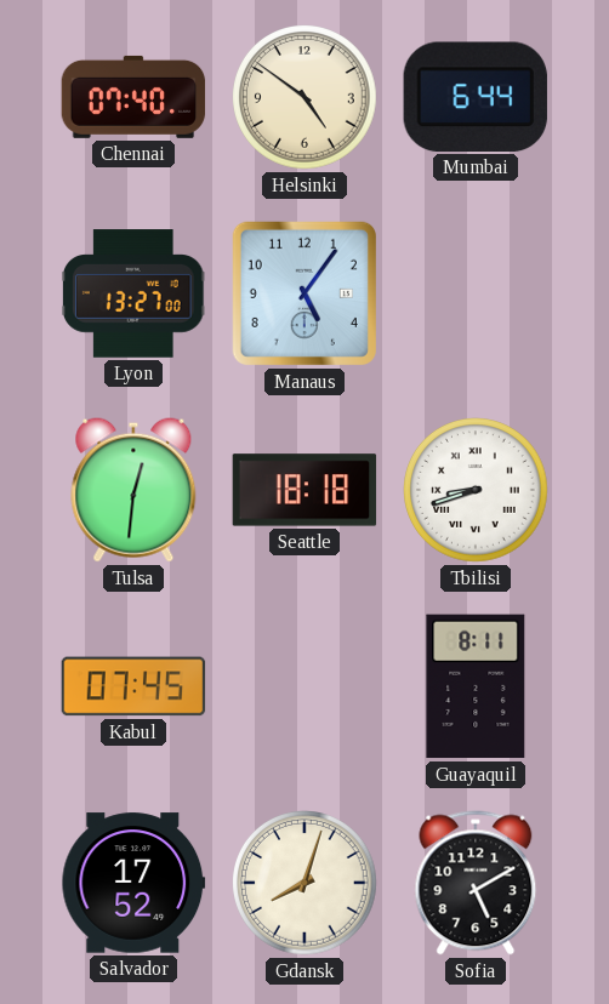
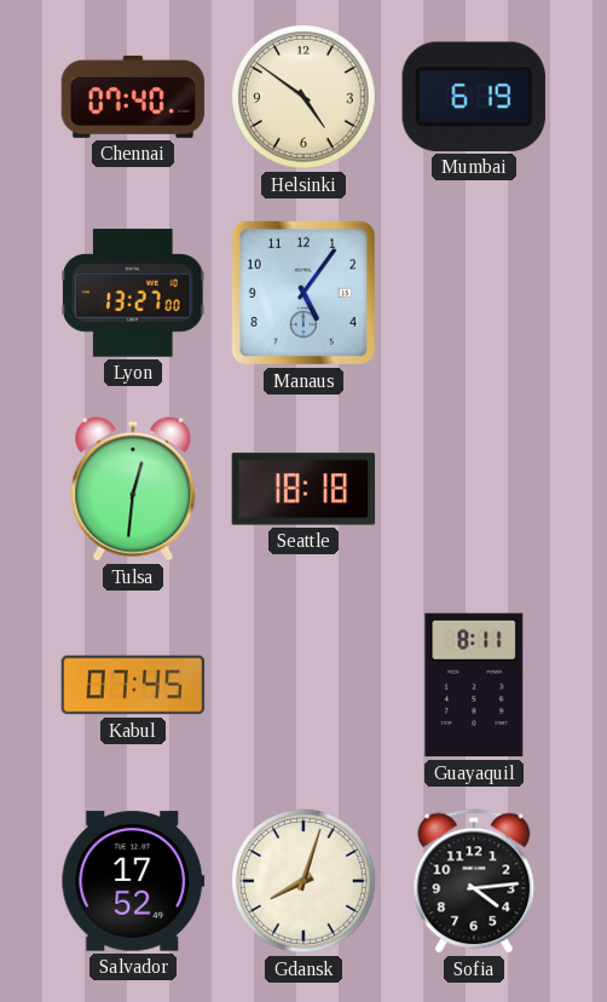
Mumbai: 6:44 -> 6:19 (474, 97)
Tbilisi: 8:42 -> none (477, 491)
Sofia: 5:10 -> 4:14 (474, 881)
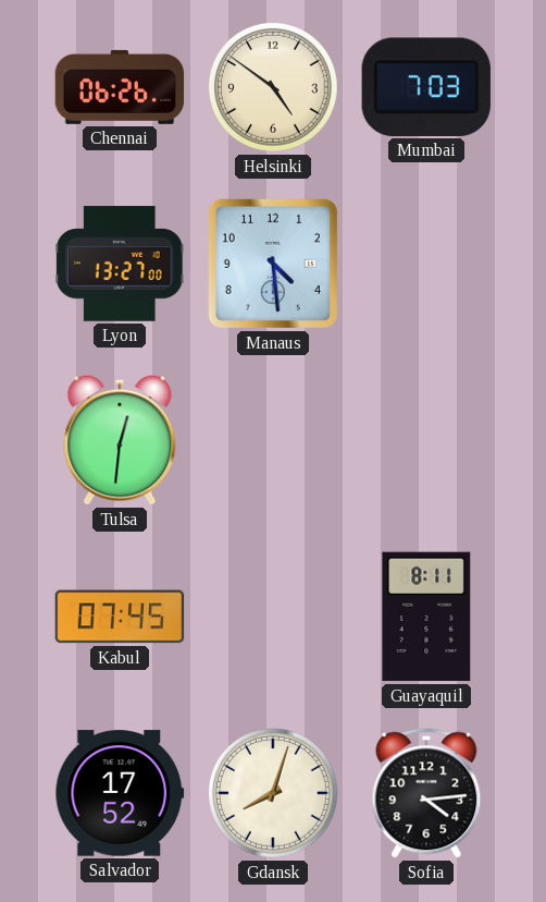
Chennai: 07:40 -> 06:26 (120, 87)
Mumbai: 6:19 -> 7:03 (426, 87)
Manaus: 5:06 -> 4:29 (273, 264)
Seattle: 18:18 -> none (303, 489)
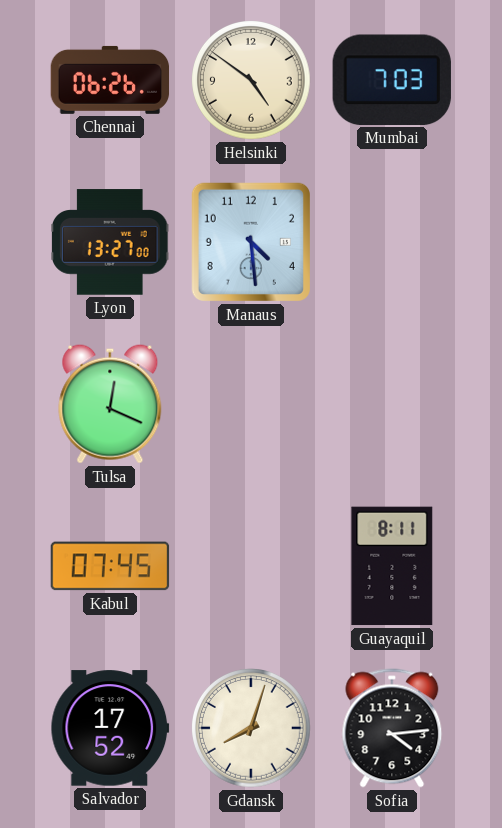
Tulsa: 12:31 -> 12:19 (110, 404)
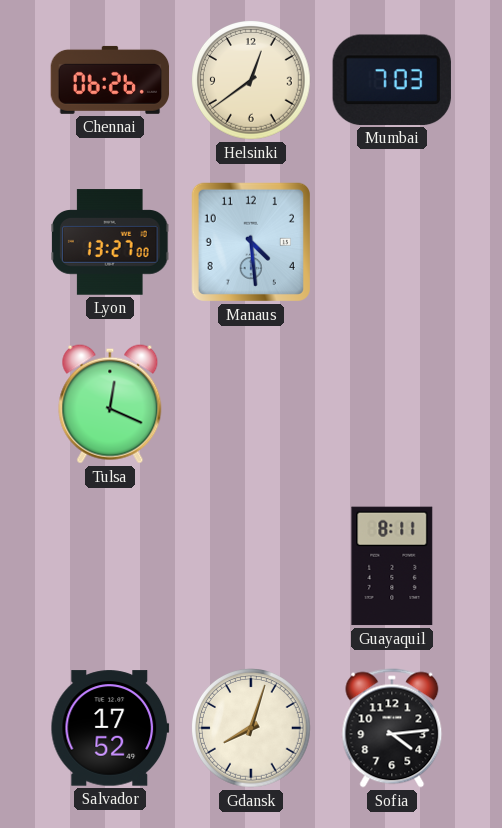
Helsinki: 4:51 -> 12:39 (252, 81)
Kabul: 07:45 -> none (110, 566)
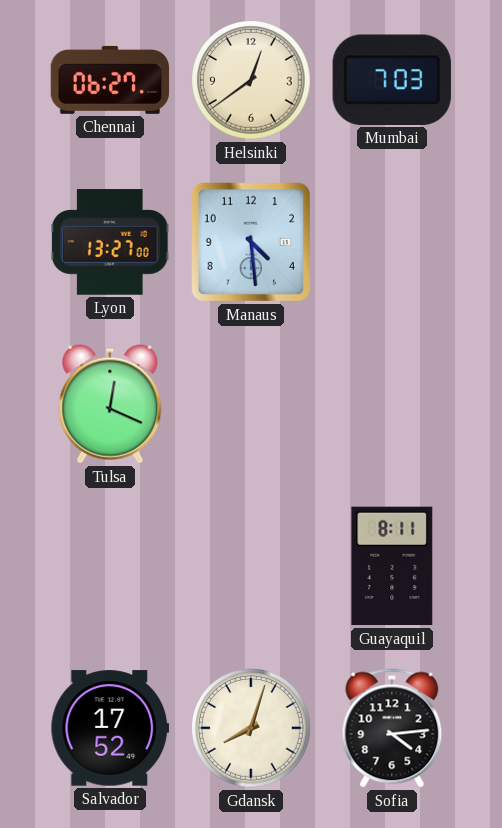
Chennai: 06:26 -> 06:27 (110, 80)
